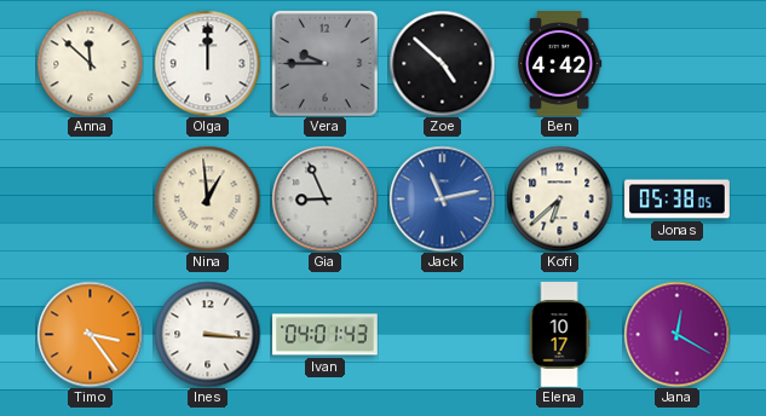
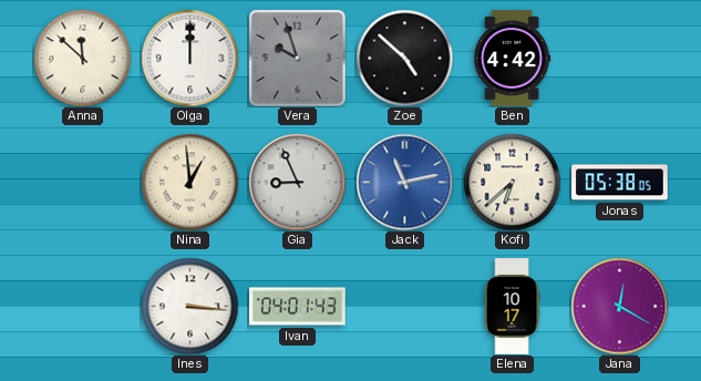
Vera: 9:45 -> 9:57 (297, 58)
Timo: 3:24 -> none (90, 334)
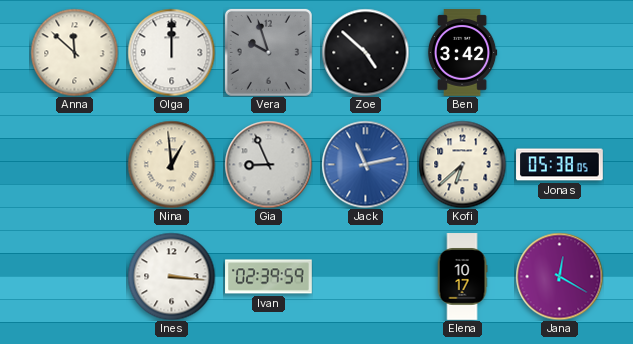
Ben: 4:42 -> 3:42 (462, 53)
Ivan: 04:01 -> 02:39 (269, 277)
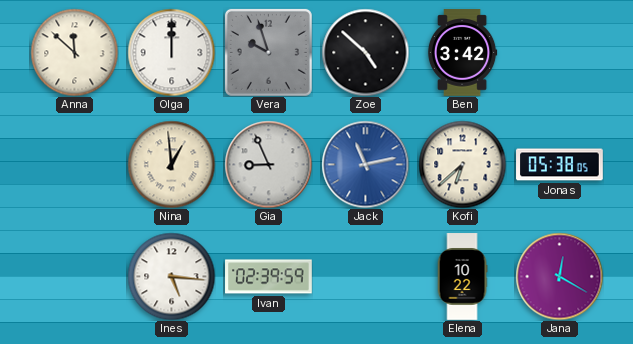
Ines: 3:16 -> 5:16 (171, 276)
Elena: 10:17 -> 10:22 (462, 277)
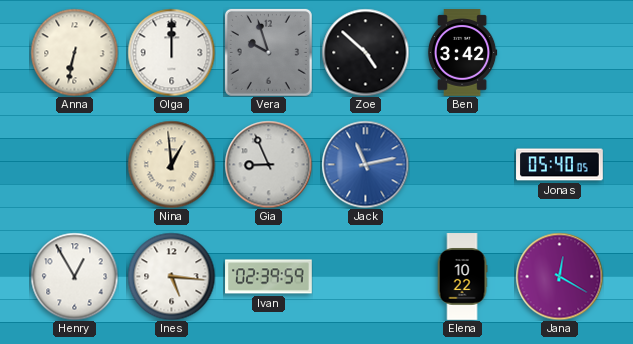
Anna: 11:52 -> 6:32 (74, 52)
Kofi: 6:38 -> none (462, 164)
Jonas: 05:38 -> 05:40 (560, 165)
Henry: none -> 12:55 (74, 276)
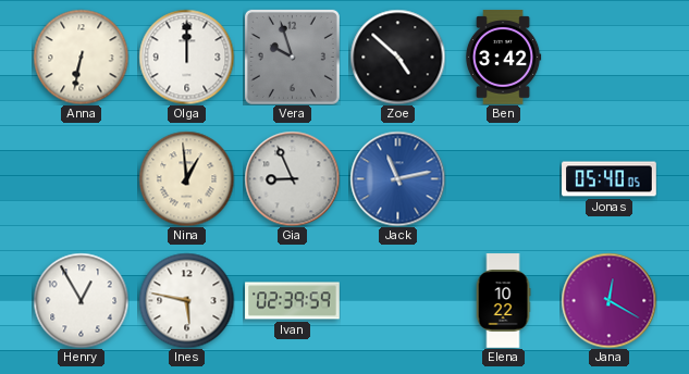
Ines: 5:16 -> 5:47 (186, 300)
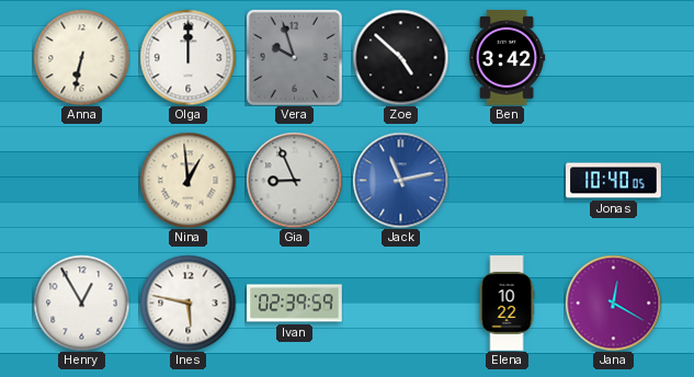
Jonas: 05:40 -> 10:40 (614, 181)
